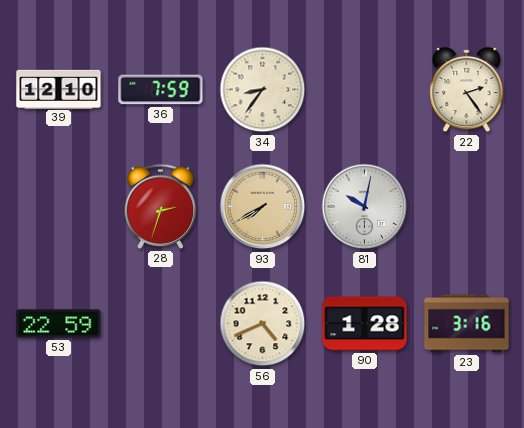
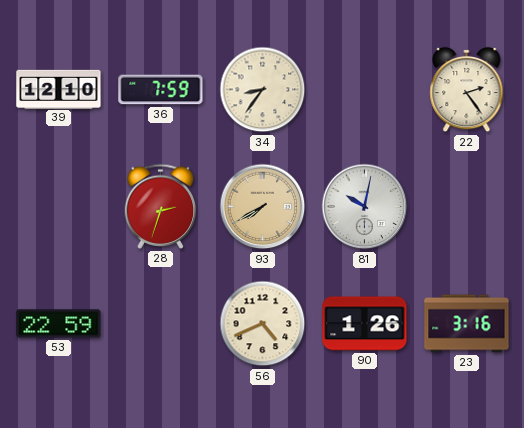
90: 1:28 -> 1:26 (365, 324)
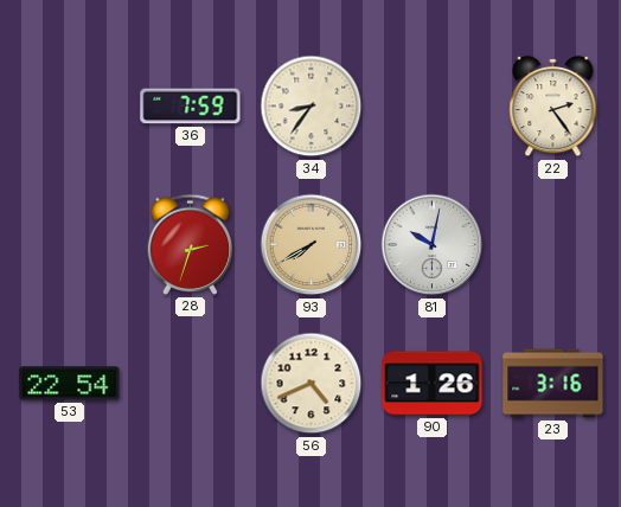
39: 12:10 -> none (59, 89)
53: 22:59 -> 22:54 (70, 384)
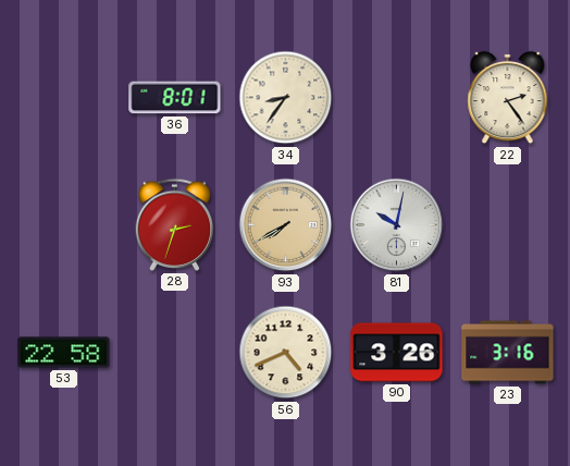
36: 7:59 -> 8:01 (175, 98)
53: 22:54 -> 22:58 (64, 353)
90: 1:26 -> 3:26 (397, 353)
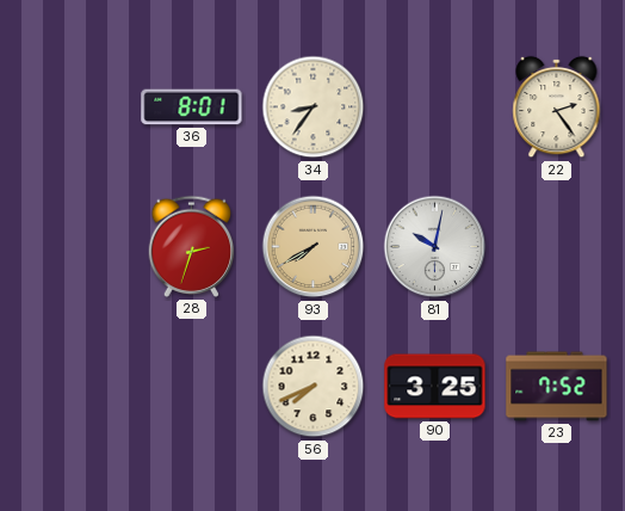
53: 22:58 -> none (64, 353)
56: 4:41 -> 7:41 (314, 387)
90: 3:26 -> 3:25 (435, 387)
23: 3:16 -> 7:52 (557, 387)
